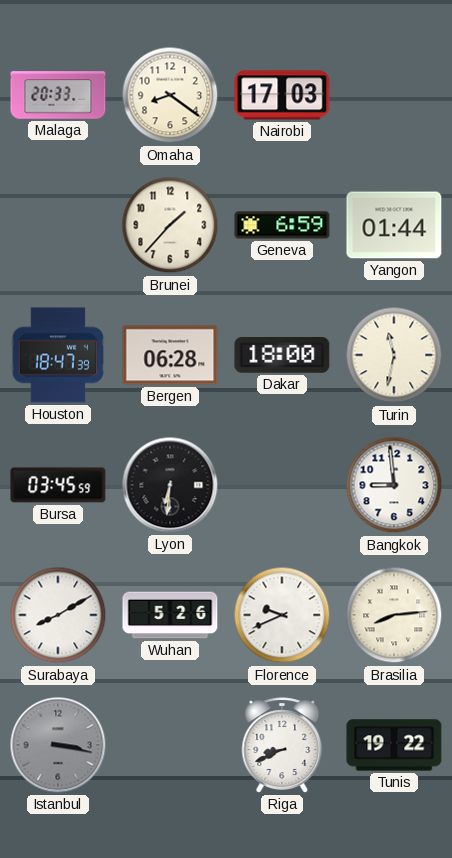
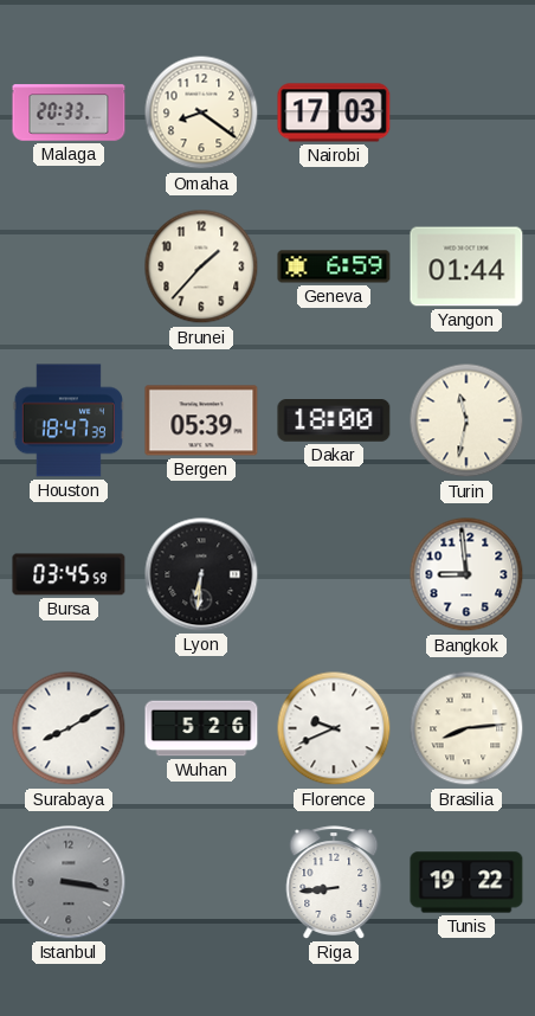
Bergen: 06:28 -> 05:39 (201, 420)
Riga: 8:41 -> 8:44 (334, 882)
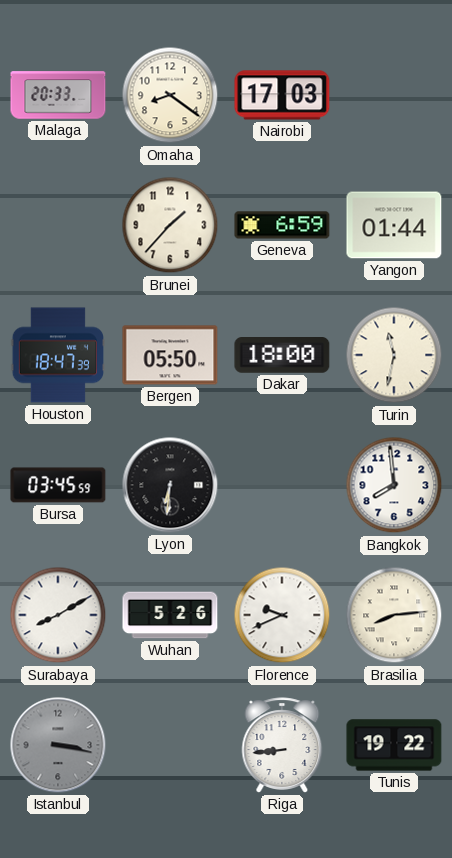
Bergen: 05:39 -> 05:50 (170, 355)
Bangkok: 8:59 -> 7:59 (394, 485)
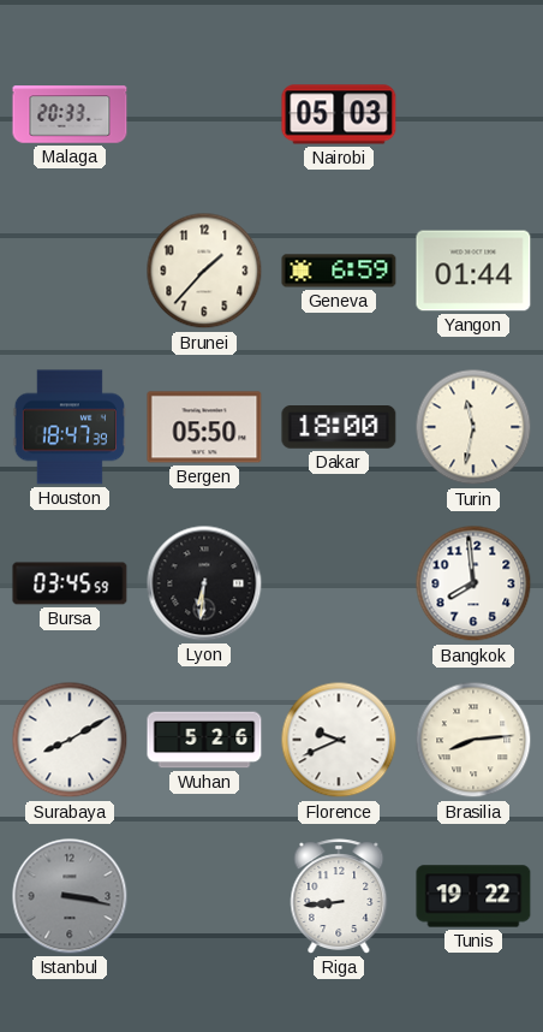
Omaha: 8:21 -> none (170, 95)
Nairobi: 17:03 -> 05:03 (339, 114)
